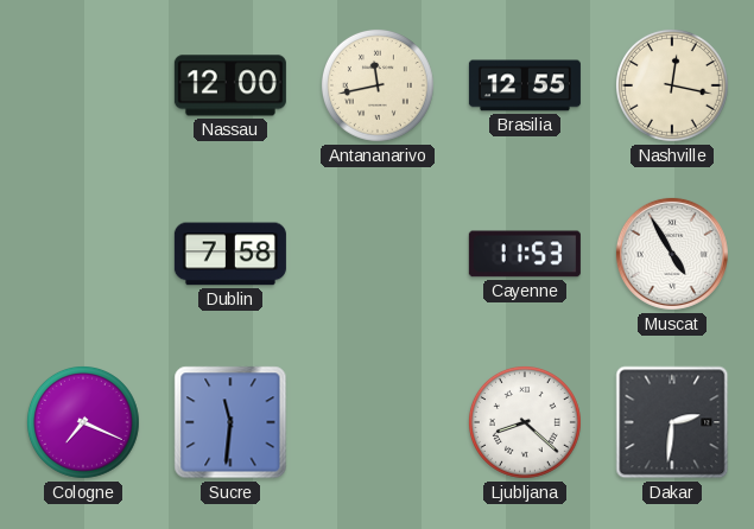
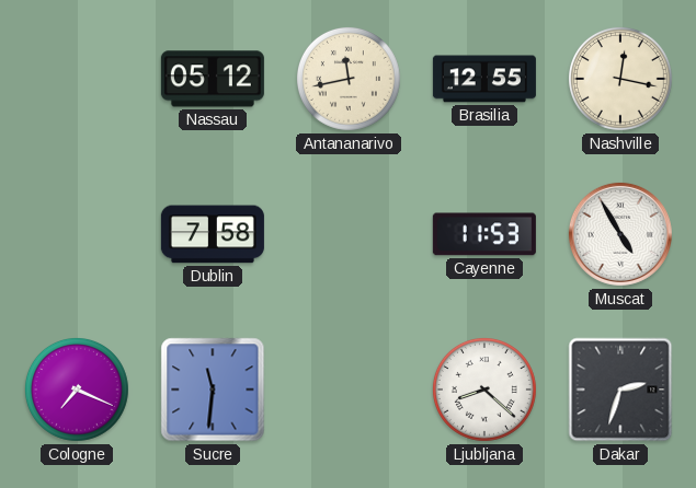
Nassau: 12:00 -> 05:12 (213, 79)
Dakar: 2:31 -> 2:33 (620, 390)
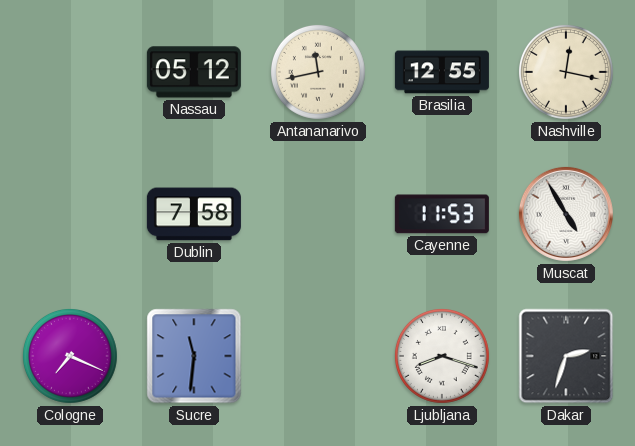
Ljubljana: 8:22 -> 8:18 (442, 356)
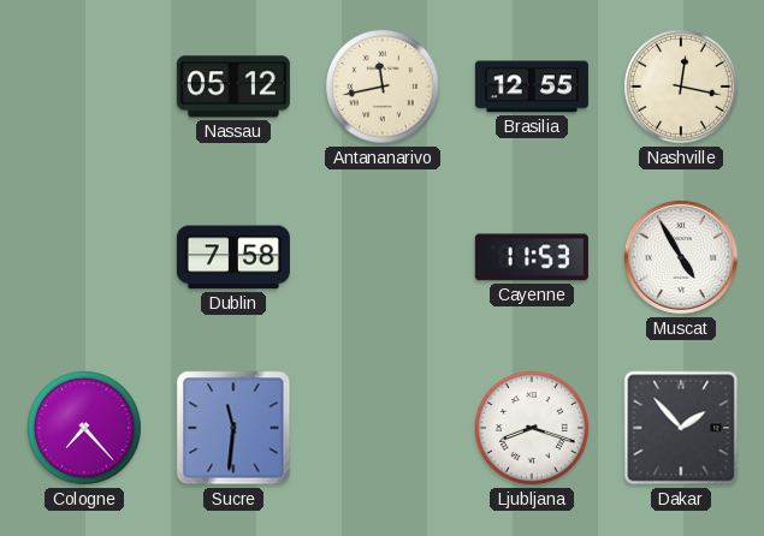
Cologne: 7:19 -> 7:23 (84, 428)
Dakar: 2:33 -> 1:53 (681, 428)
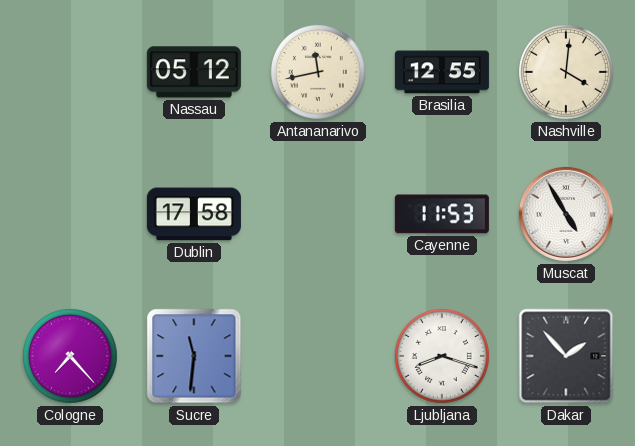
Nashville: 12:17 -> 4:01 (566, 72)
Dublin: 7:58 -> 17:58 (194, 214)
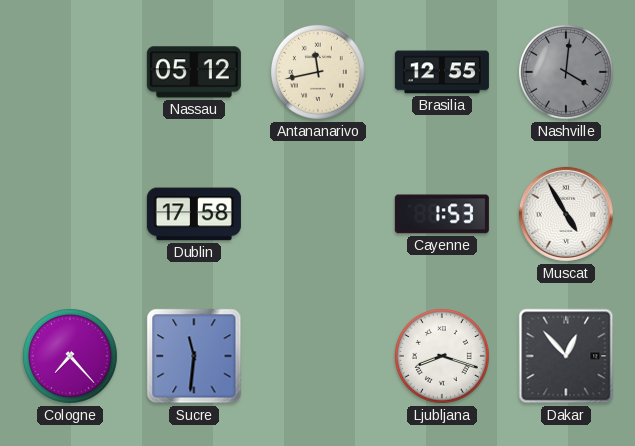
Nashville dial: cream -> grey (566, 72)
Cayenne: 11:53 -> 1:53 (442, 214)
Dakar: 1:53 -> 12:53 (566, 356)
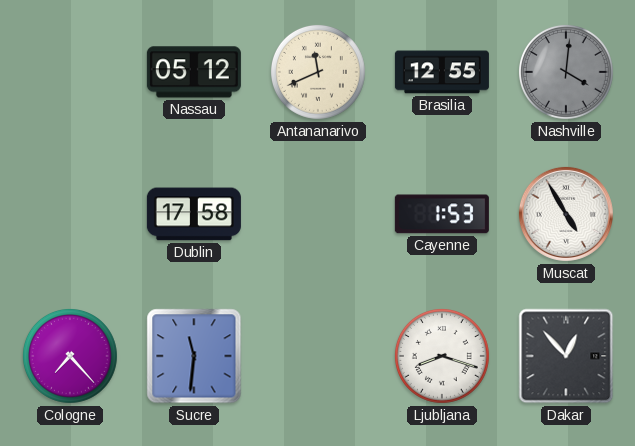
Antananarivo: 11:43 -> 11:41 (318, 72)
